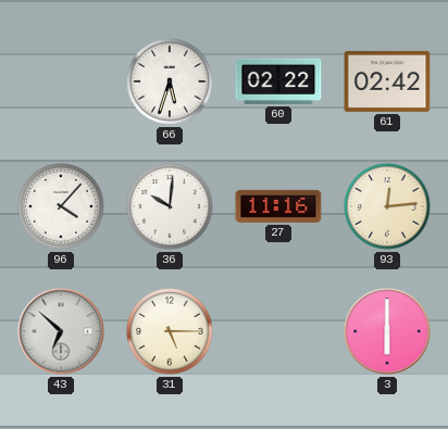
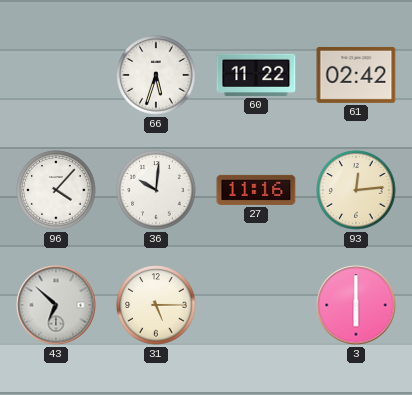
60: 02:22 -> 11:22 (256, 75)
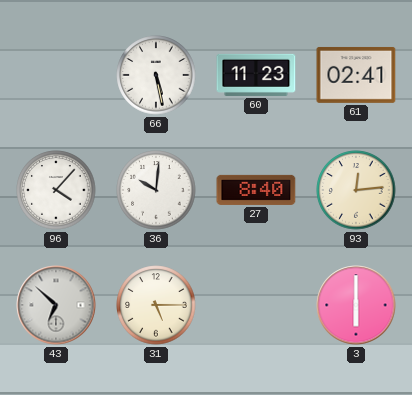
66: 5:33 -> 5:28 (156, 75)
60: 11:22 -> 11:23 (256, 75)
61: 02:42 -> 02:41 (356, 75)
27: 11:16 -> 8:40 (256, 190)
